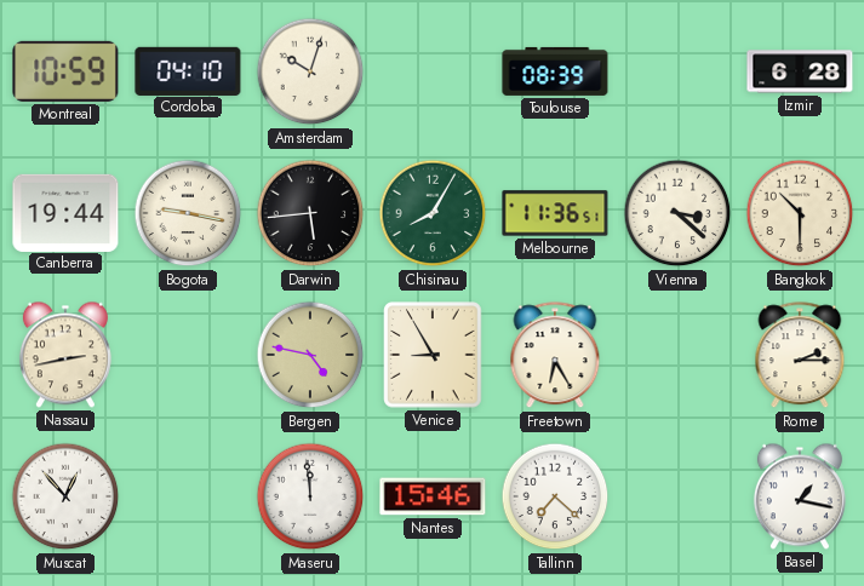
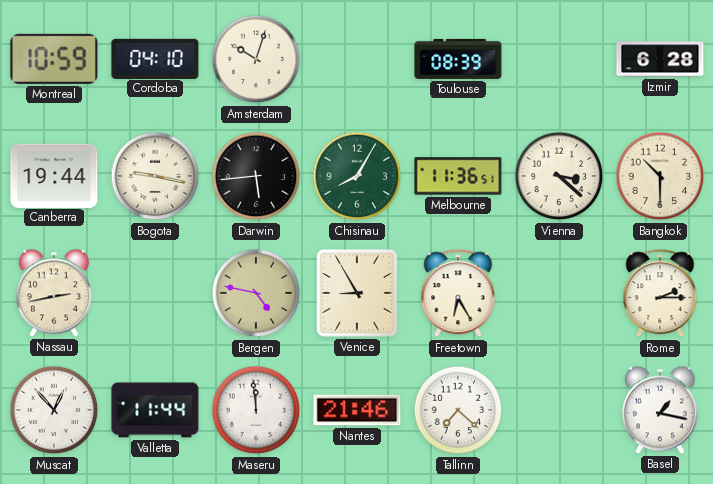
Valletta: none -> 11:44 (155, 410)
Nantes: 15:46 -> 21:46 (357, 410)
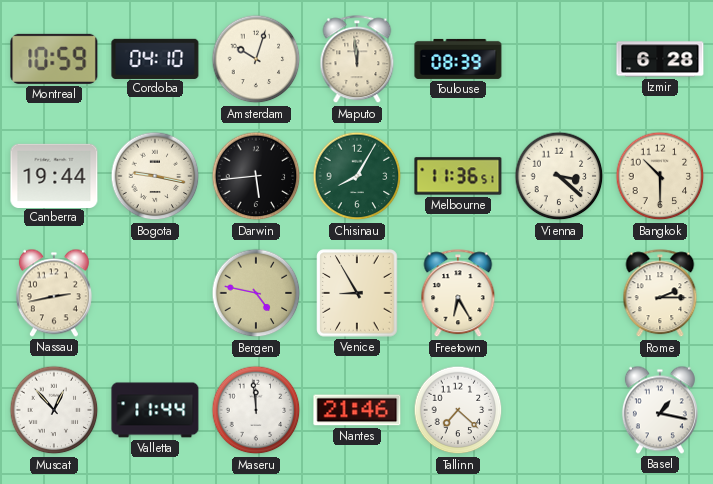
Maputo: none -> 11:59 (357, 60)
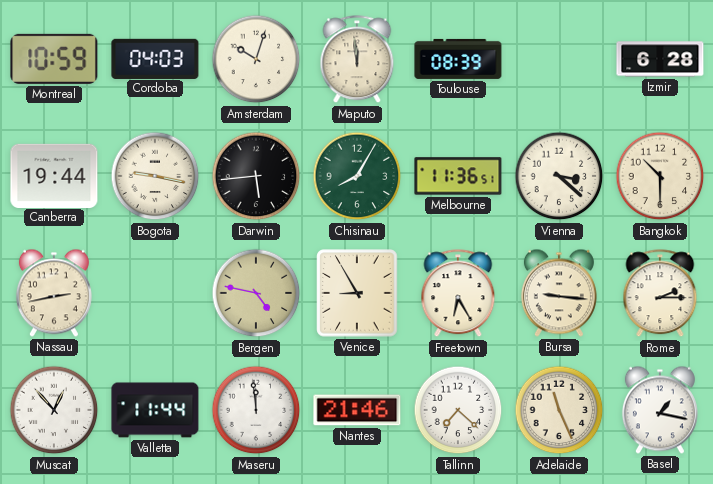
Cordoba: 04:10 -> 04:03 (155, 58)
Bursa: none -> 9:16 (559, 293)
Adelaide: none -> 11:26 (559, 410)
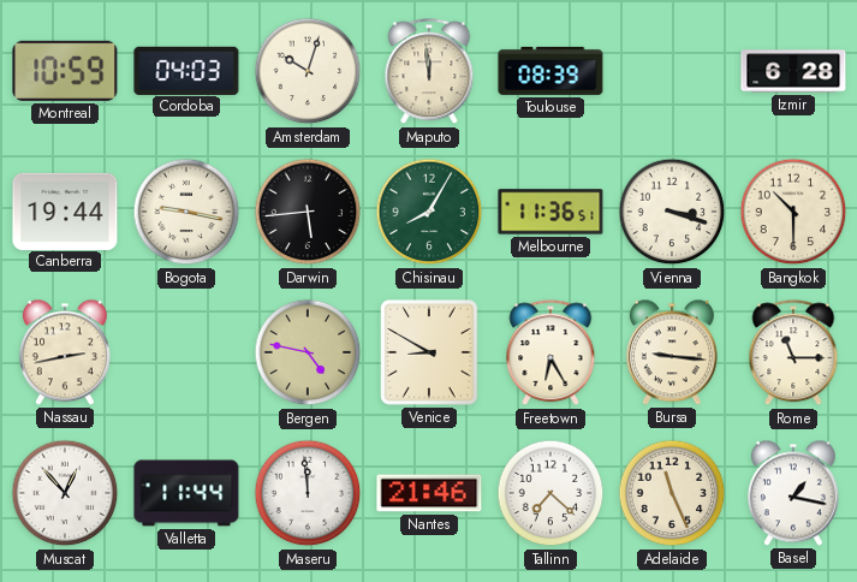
Vienna: 3:22 -> 3:18 (672, 212)
Venice: 8:55 -> 8:50 (429, 352)
Rome: 2:15 -> 11:15 (793, 354)
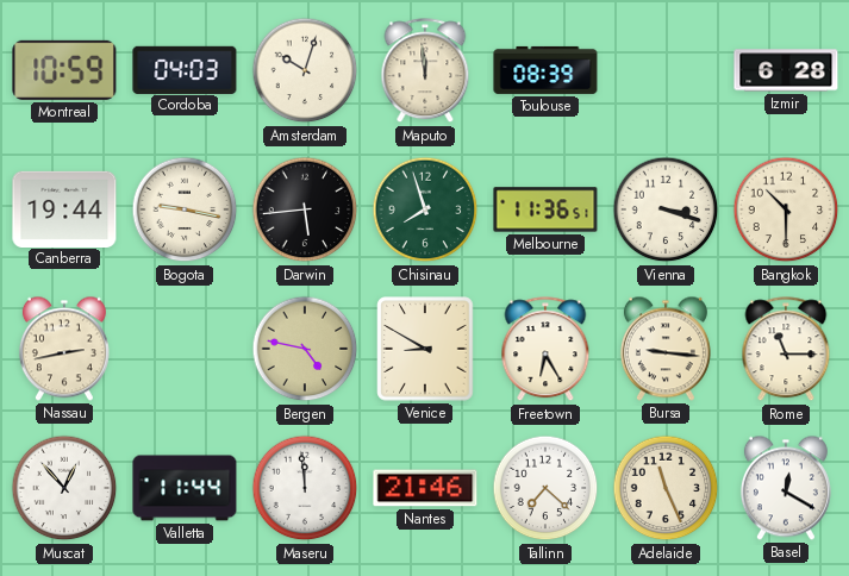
Chisinau: 8:05 -> 7:57 (425, 209)
Basel: 1:17 -> 12:20 (786, 488)
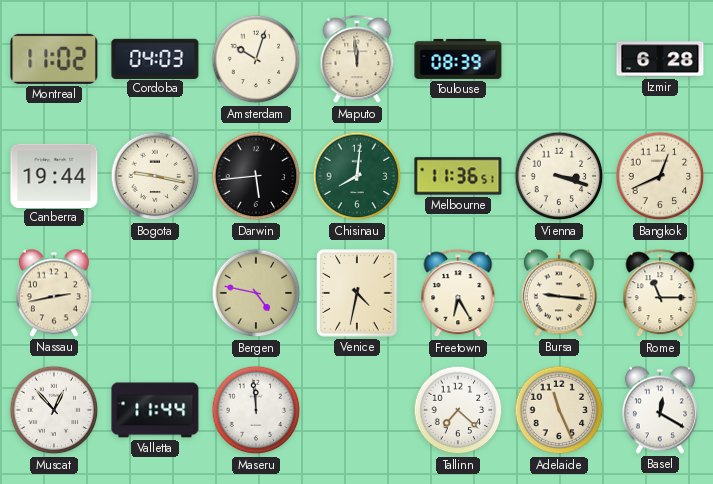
Montreal: 10:59 -> 11:02 (54, 59)
Chisinau: 7:57 -> 8:01 (357, 176)
Bangkok: 10:30 -> 12:41 (660, 176)
Venice: 8:50 -> 4:32 (357, 293)
Nantes: 21:46 -> none (425, 488)
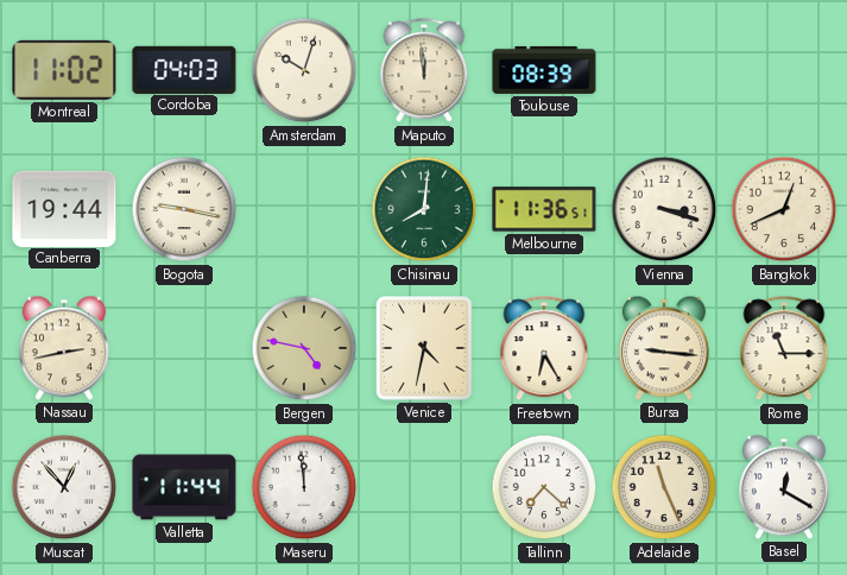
Izmir: 6:28 -> none (660, 59)
Darwin: 5:44 -> none (256, 176)
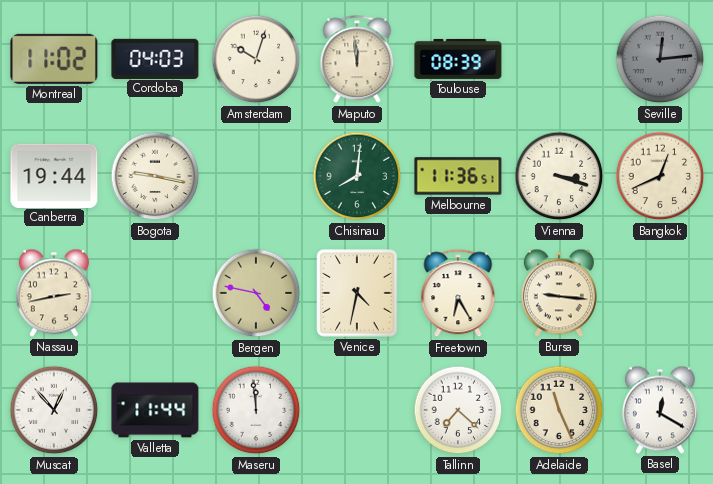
Seville: none -> 12:14 (660, 59)
Rome: 11:15 -> none (784, 349)
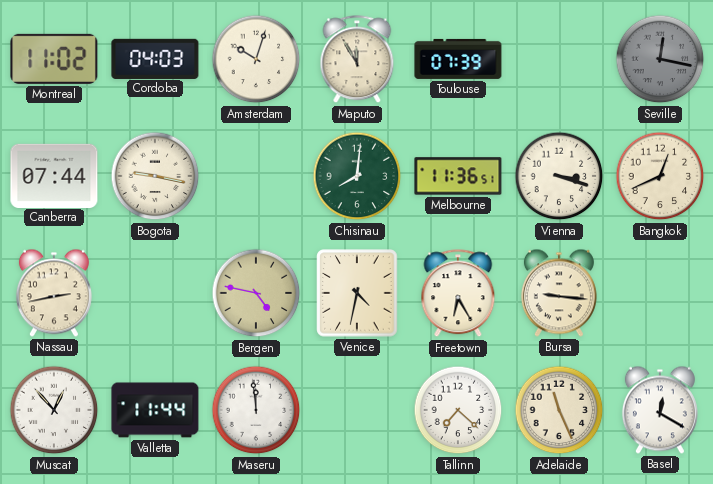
Maputo: 11:59 -> 11:55 (357, 60)
Toulouse: 08:39 -> 07:39 (458, 59)
Seville: 12:14 -> 12:17 (660, 59)
Canberra: 19:44 -> 07:44 (54, 175)
